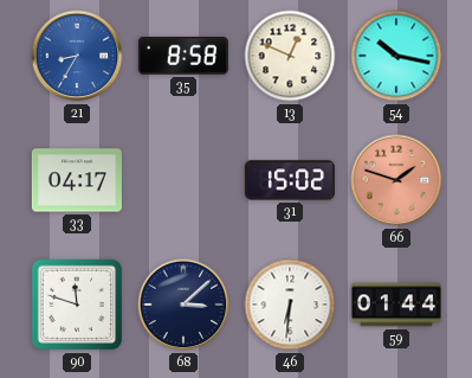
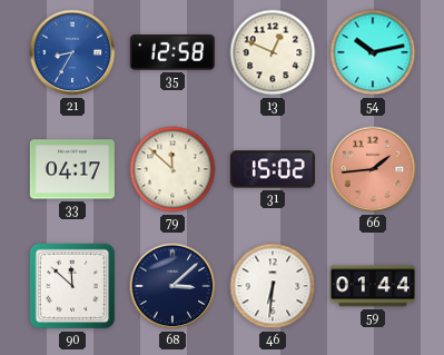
35: 8:58 -> 12:58 (172, 52)
54: 10:17 -> 10:13 (373, 52)
79: none -> 11:52 (172, 169)
66: 1:48 -> 1:44 (373, 169)
90: 11:48 -> 11:52 (72, 286)
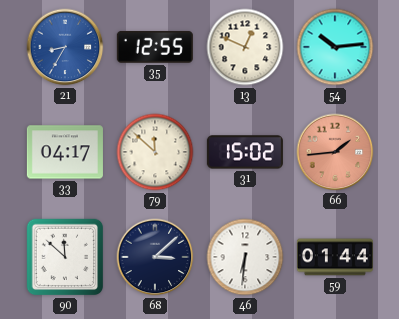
35: 12:58 -> 12:55 (155, 47)
54: 10:13 -> 10:14 (335, 47)
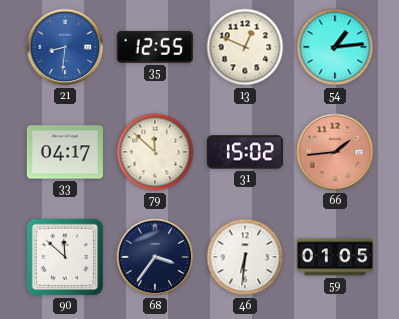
21: 8:35 -> 8:31 (65, 47)
54: 10:14 -> 1:14 (335, 47)
68: 3:08 -> 3:36 (155, 257)
59: 01:44 -> 01:05 (335, 257)
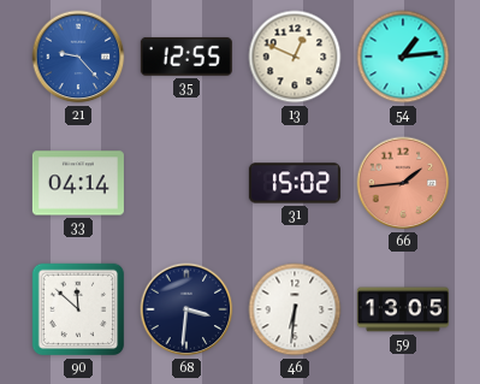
21: 8:31 -> 9:23 (78, 57)
33: 04:17 -> 04:14 (78, 183)
79: 11:52 -> none (155, 152)
68: 3:36 -> 3:31 (186, 309)
59: 01:05 -> 13:05 (403, 309)
